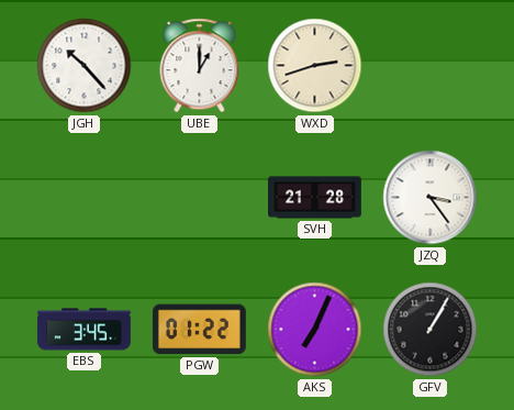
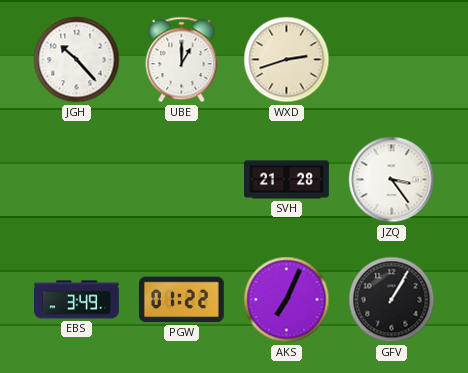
EBS: 3:45 -> 3:49 (76, 300)
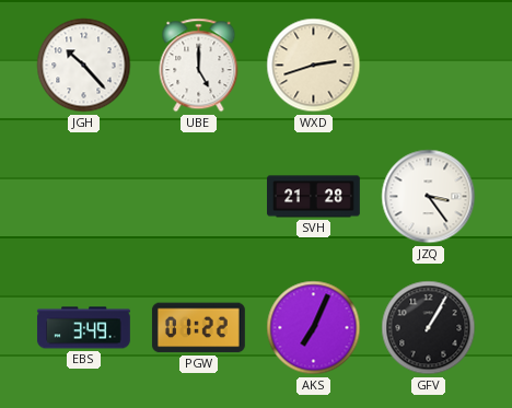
UBE: 1:00 -> 5:00 (199, 66)
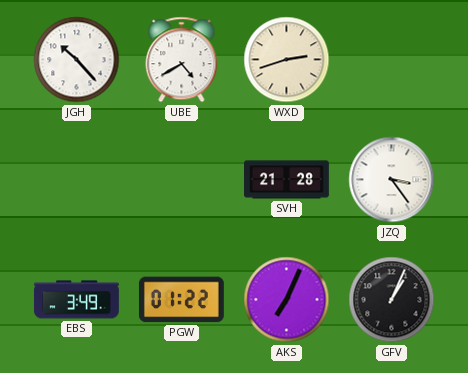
UBE: 5:00 -> 4:40 (182, 60)
GFV: 1:05 -> 1:04 (392, 300)
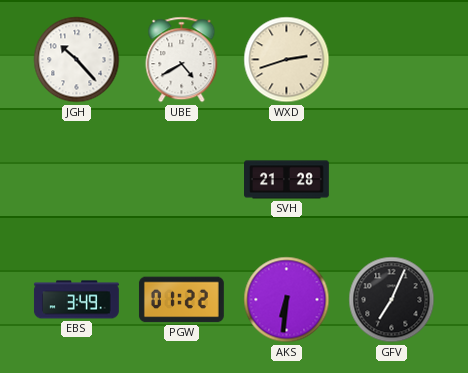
JZQ: 3:24 -> none (392, 180)
AKS: 7:04 -> 6:31 (287, 300)
GFV: 1:04 -> 7:04 (392, 300)
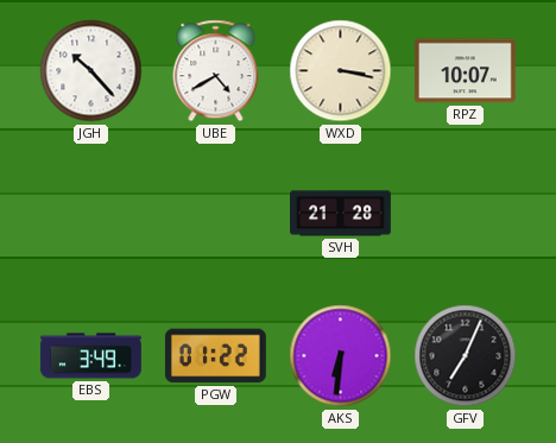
WXD: 2:42 -> 3:17 (341, 71)
RPZ: none -> 10:07 (465, 71)
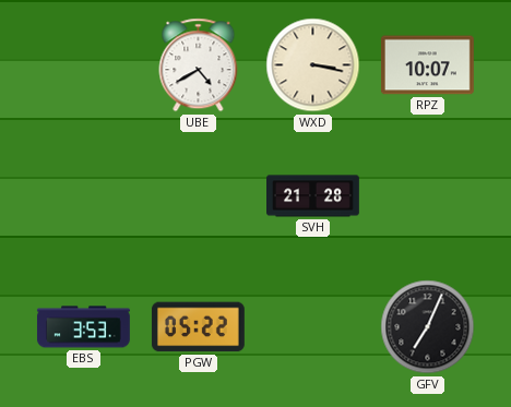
JGH: 10:23 -> none (91, 71)
EBS: 3:49 -> 3:53 (83, 327)
PGW: 01:22 -> 05:22 (198, 327)
AKS: 6:31 -> none (341, 356)
